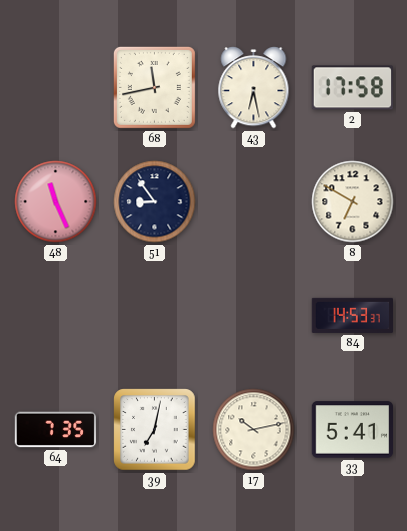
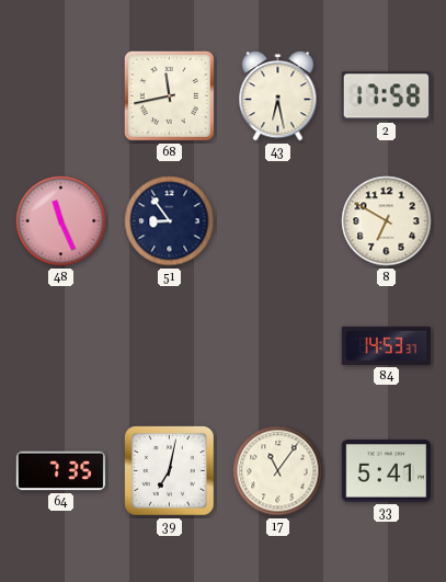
17: 10:13 -> 11:06 (278, 471)
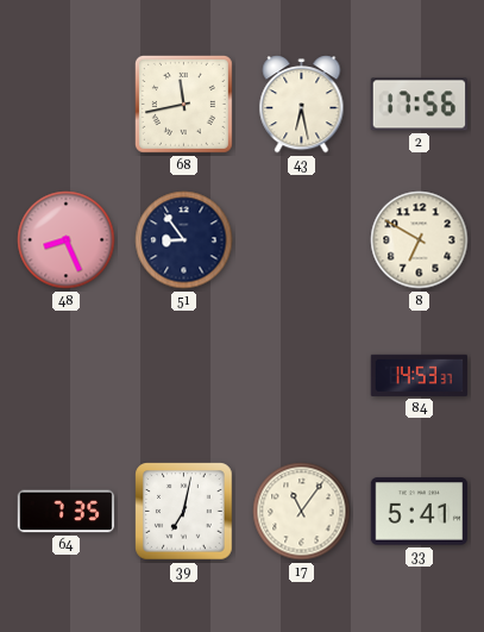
2: 17:58 -> 17:56 (419, 105)
48: 11:26 -> 8:26 (67, 240)
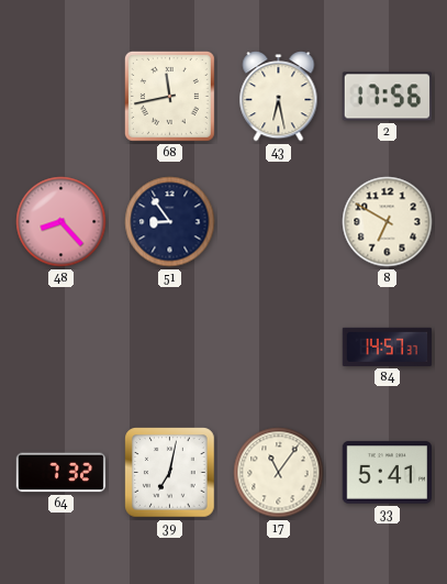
48: 8:26 -> 8:23 (62, 222)
84: 14:53 -> 14:57 (387, 346)
64: 7:35 -> 7:32 (62, 473)
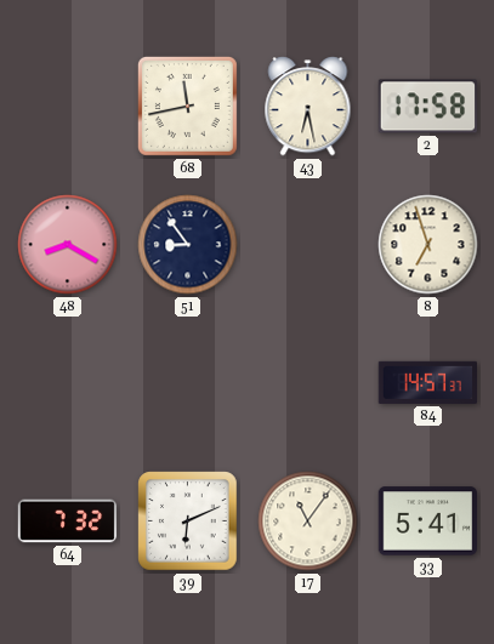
2: 17:56 -> 17:58 (427, 107)
48: 8:23 -> 8:20 (68, 245)
8: 6:50 -> 6:57 (428, 245)
39: 7:02 -> 6:11 (188, 522)
